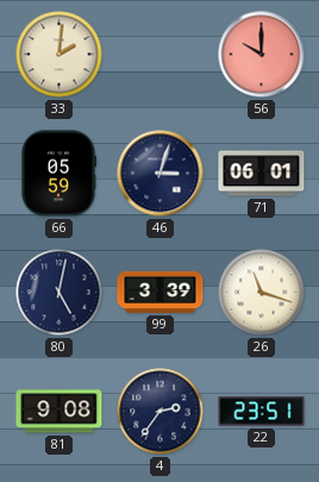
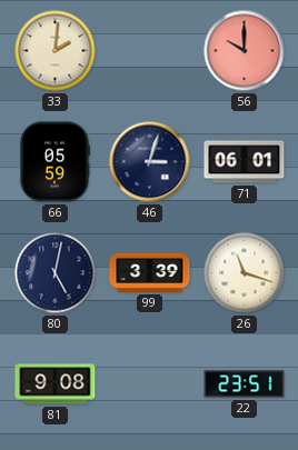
4: 2:36 -> none (161, 412)
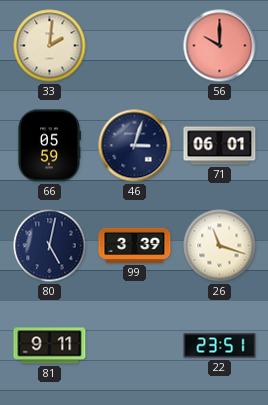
81: 9:08 -> 9:11 (50, 346)
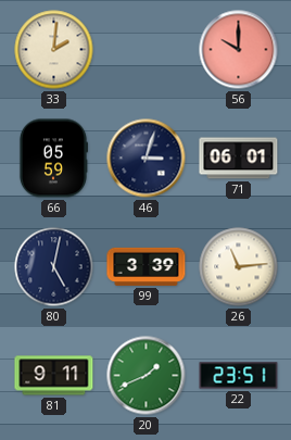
26: 11:18 -> 11:14 (239, 267)
20: none -> 1:41 (147, 376)
